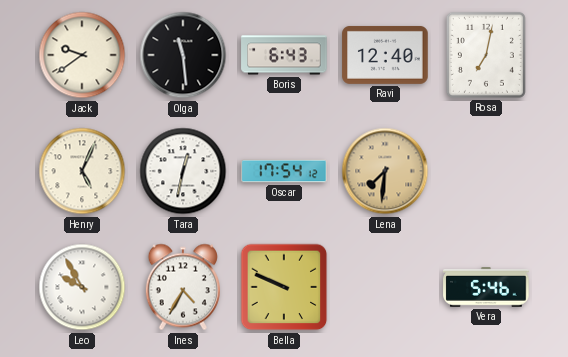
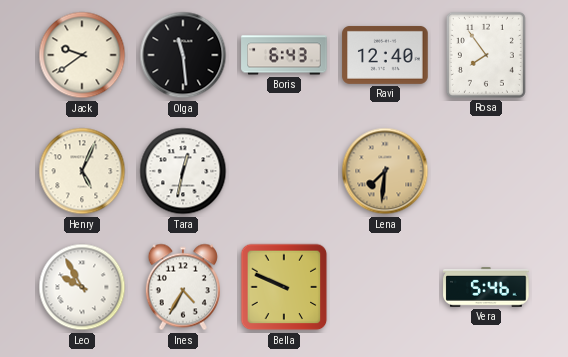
Rosa: 7:02 -> 7:54 (486, 55)
Oscar: 17:54 -> none (284, 171)
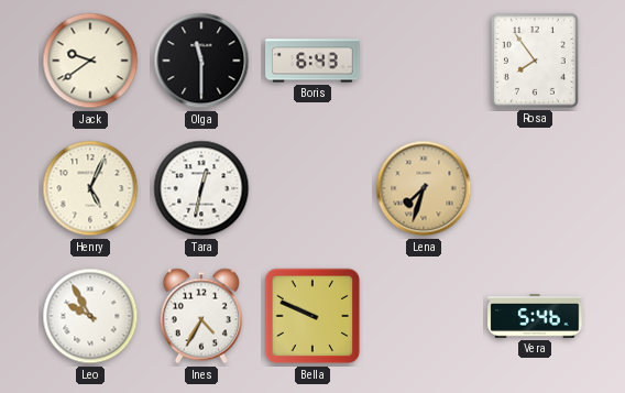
Olga: 11:29 -> 11:30 (201, 61)
Ravi: 12:40 -> none (385, 55)
Lena: 7:31 -> 7:33 (424, 188)
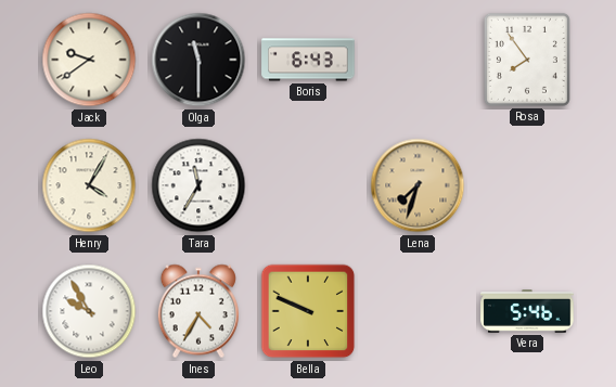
Henry: 5:04 -> 4:05 (89, 185)
Tara: 12:32 -> 11:35 (198, 185)
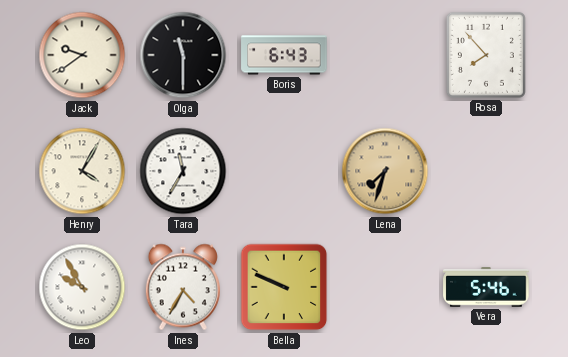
Rosa: 7:54 -> 7:53 (486, 55)
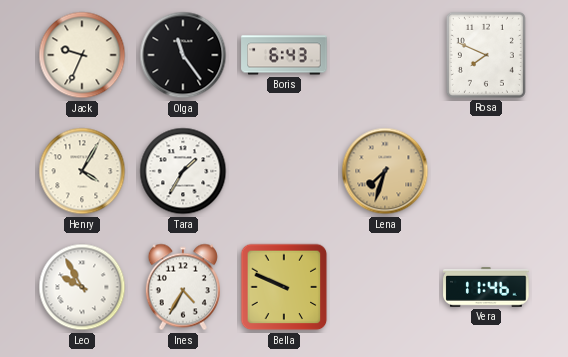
Jack: 9:39 -> 9:34 (82, 55)
Olga: 11:30 -> 11:24 (183, 55)
Rosa: 7:53 -> 7:49 (486, 55)
Tara: 11:35 -> 1:35 (183, 171)
Vera: 5:46 -> 11:46 (486, 288)
